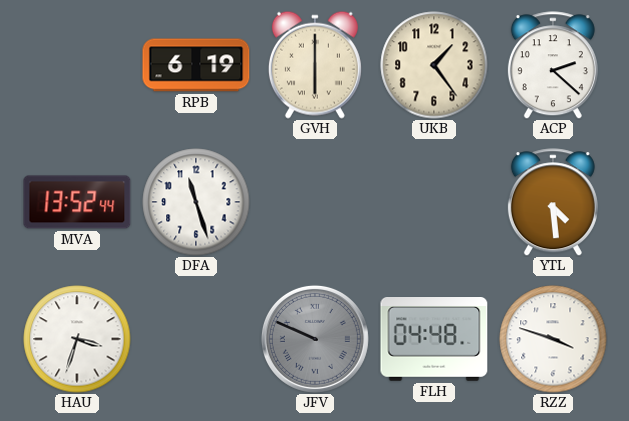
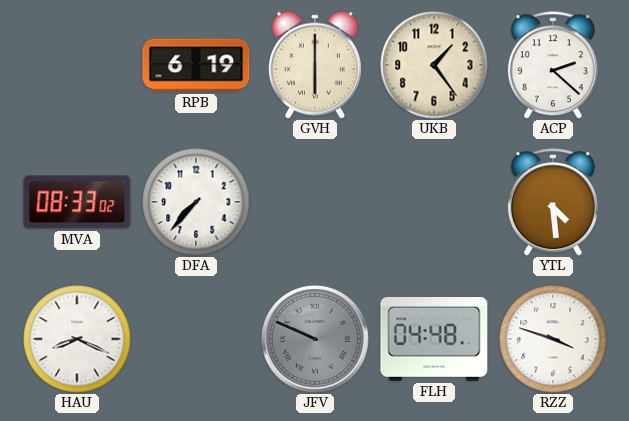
MVA: 13:52 -> 08:33 (77, 202)
DFA: 11:27 -> 7:37 (196, 202)
HAU: 3:33 -> 8:19 (77, 339)
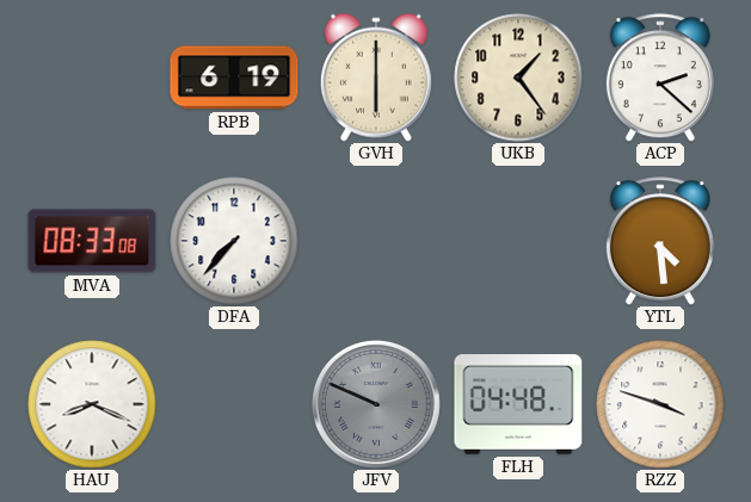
MVA: 08:33:02 -> 08:33:08 (92, 241)
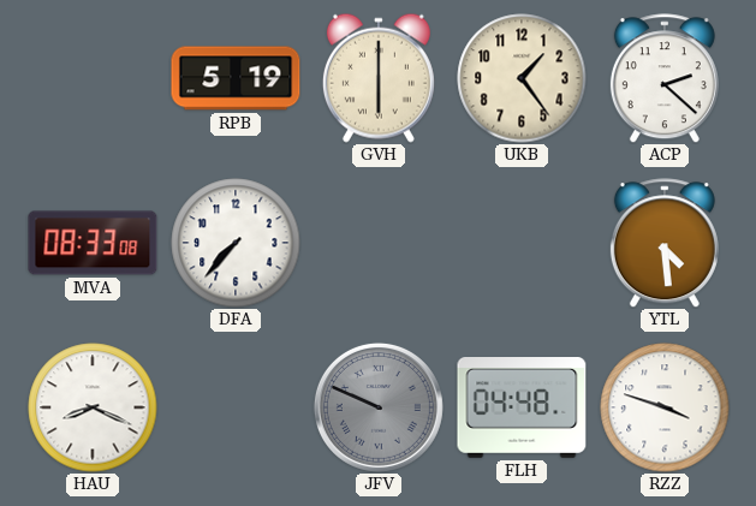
RPB: 6:19 -> 5:19 (236, 78)
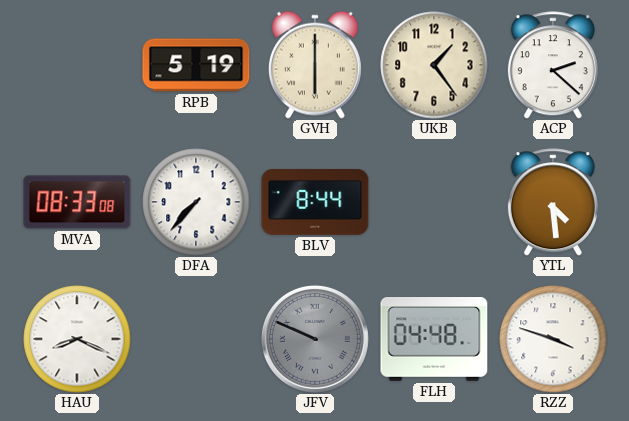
BLV: none -> 8:44 (315, 202)
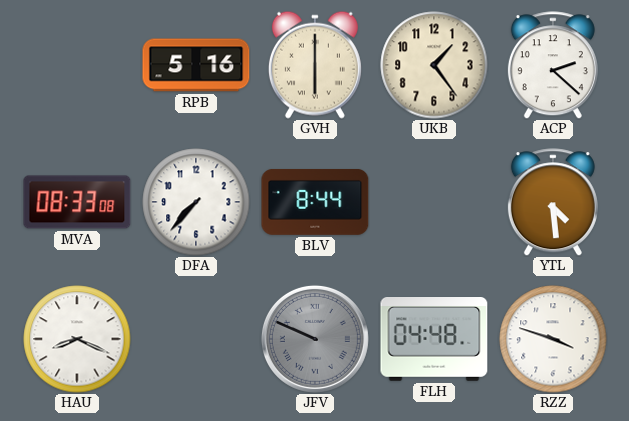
RPB: 5:19 -> 5:16 (196, 65)
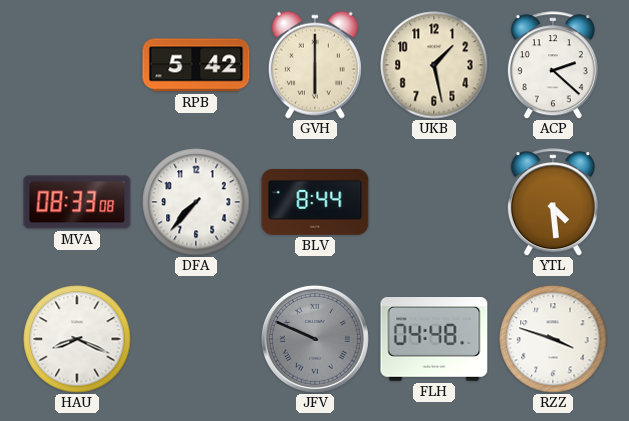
RPB: 5:16 -> 5:42 (196, 65)
UKB: 1:24 -> 1:28 (434, 65)
